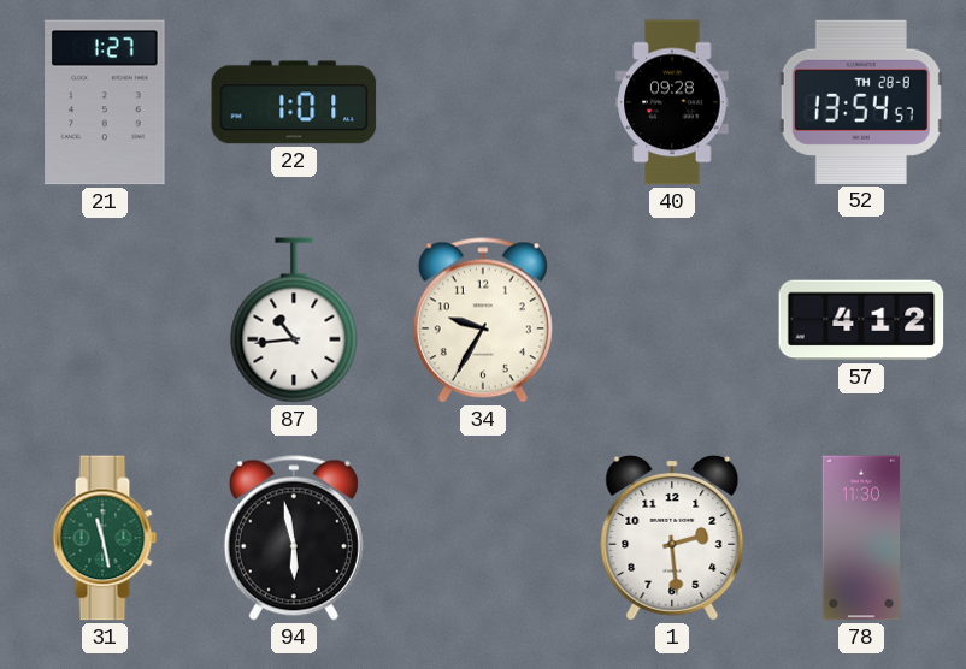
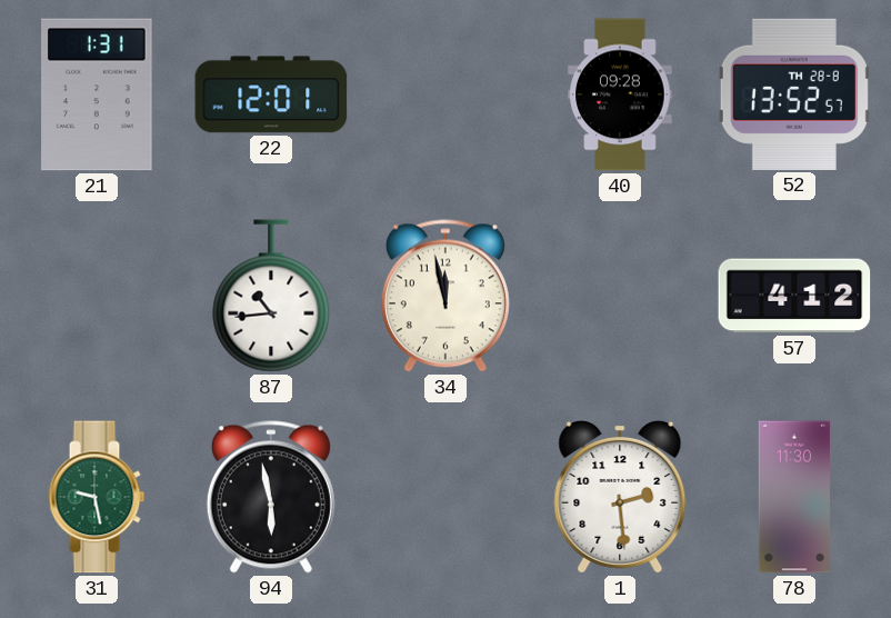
21: 1:27 -> 1:31 (97, 94)
22: 1:01 -> 12:01 (271, 94)
52: 13:54 -> 13:52 (794, 94)
34: 9:35 -> 11:58 (445, 296)
31: 11:28 -> 9:28 (97, 497)
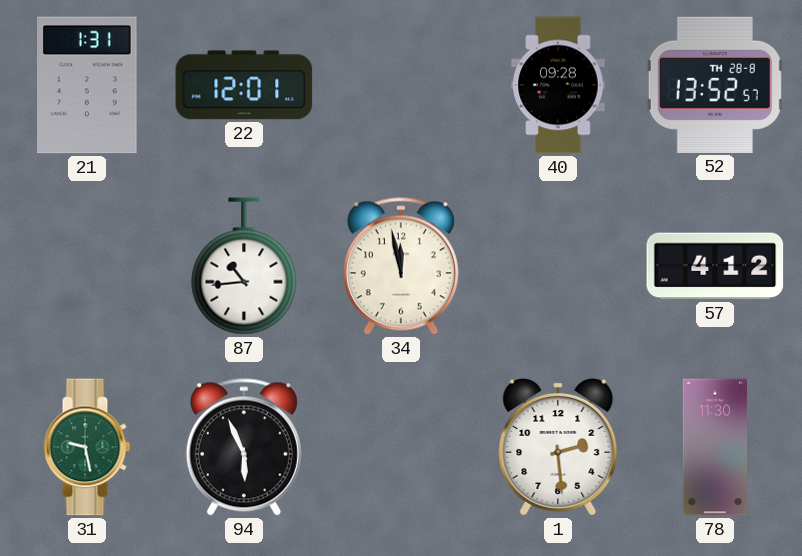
94: 5:58 -> 5:56 (244, 447)
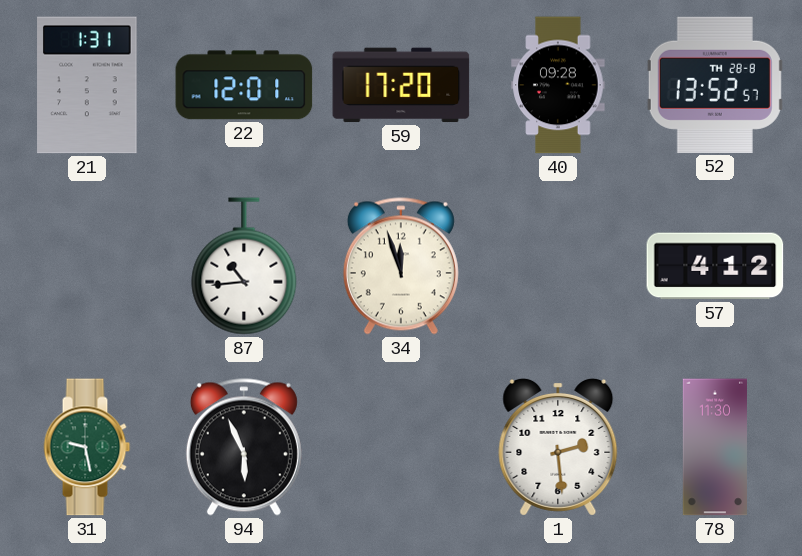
59: none -> 17:20 (401, 85)
34: 11:58 -> 11:57 (401, 266)
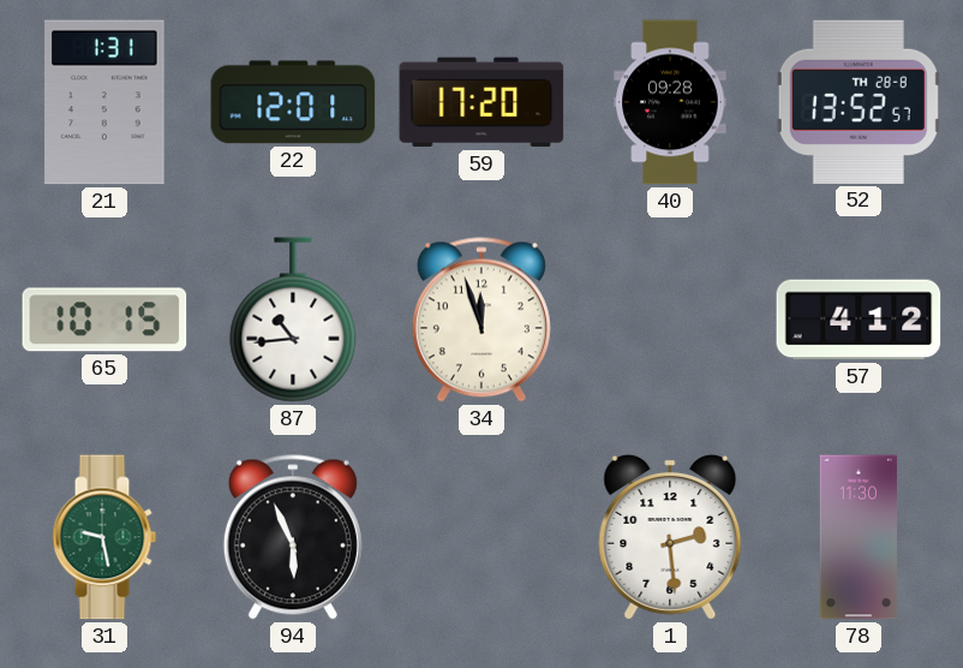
65: none -> 10:15 (104, 320)
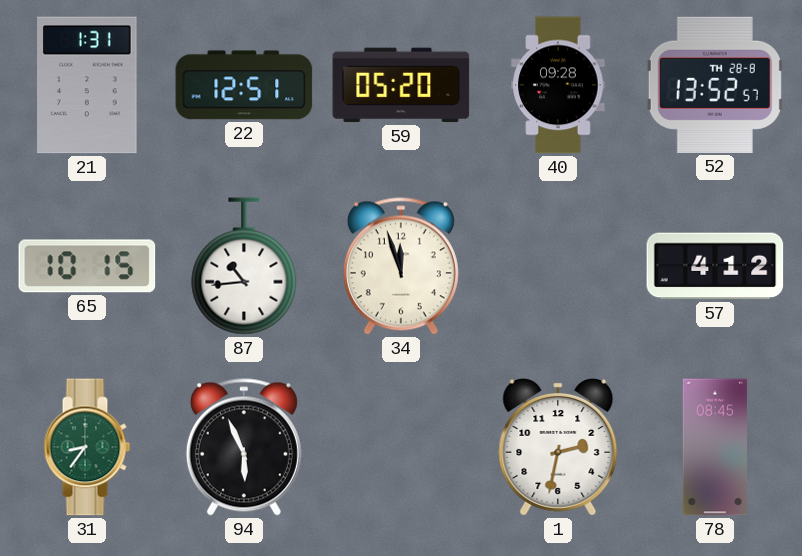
22: 12:01 -> 12:51 (244, 85)
59: 17:20 -> 05:20 (401, 85)
31: 9:28 -> 8:36 (87, 447)
1: 2:29 -> 2:32 (558, 447)
78: 11:30 -> 08:45 (714, 447)
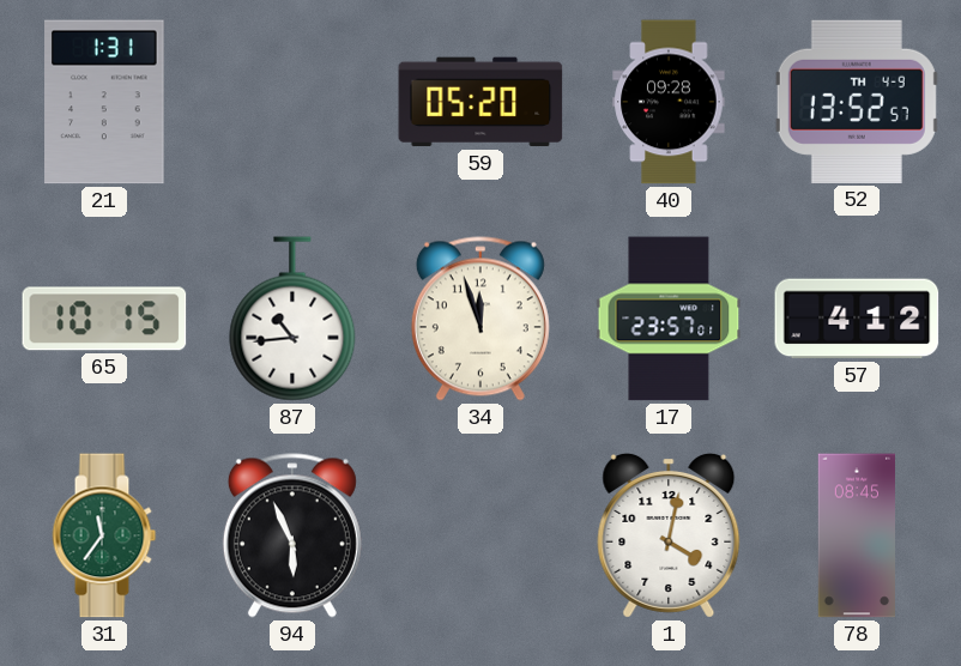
22: 12:51 -> none (244, 85)
52 date: TH 28-8 -> TH 4-9 (857, 102)
17: none -> 23:57 (669, 319)
31: 8:36 -> 11:36 (104, 535)
1: 2:32 -> 4:02 (669, 535)
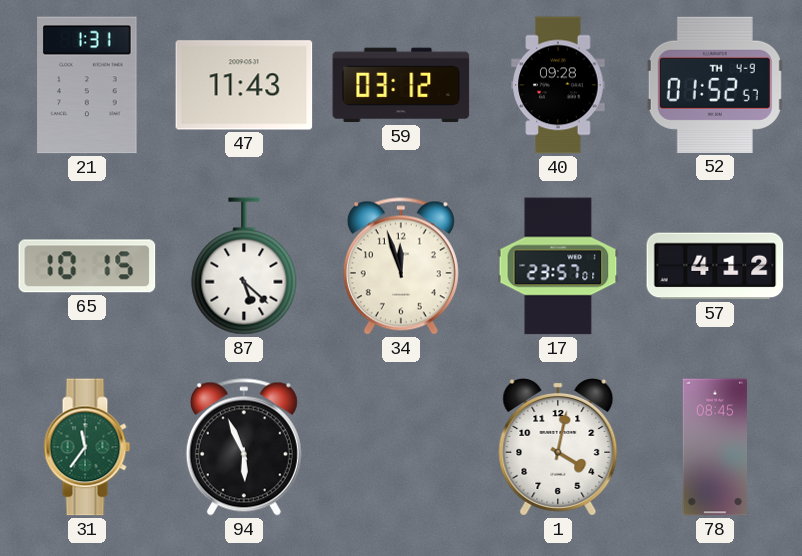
47: none -> 11:43 (244, 85)
59: 05:20 -> 03:12 (401, 85)
52: 13:52 -> 01:52 (715, 85)
87: 10:44 -> 5:22 (244, 266)
